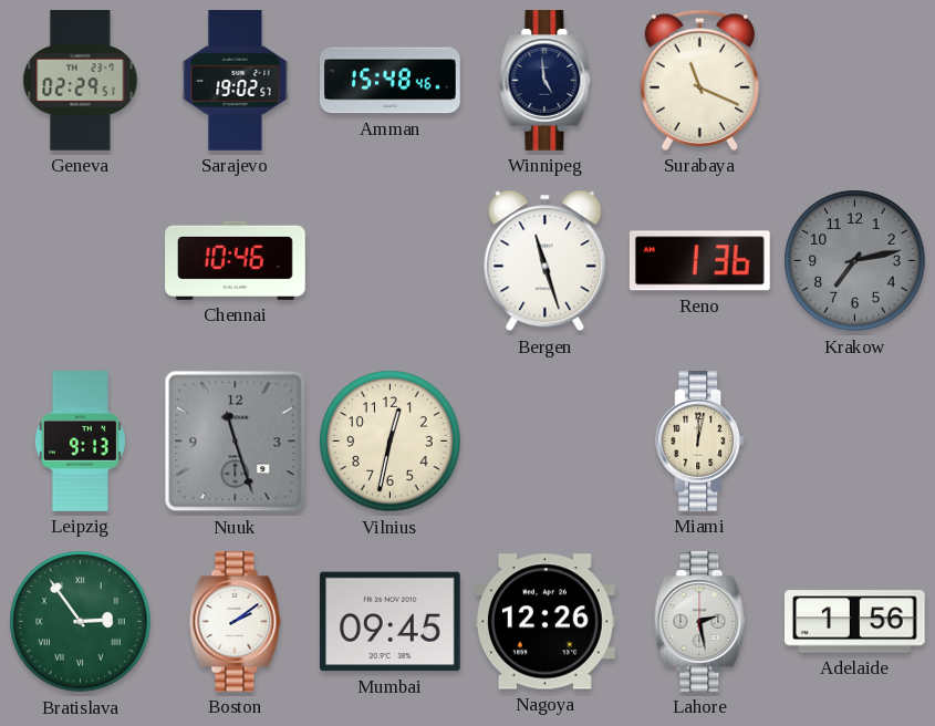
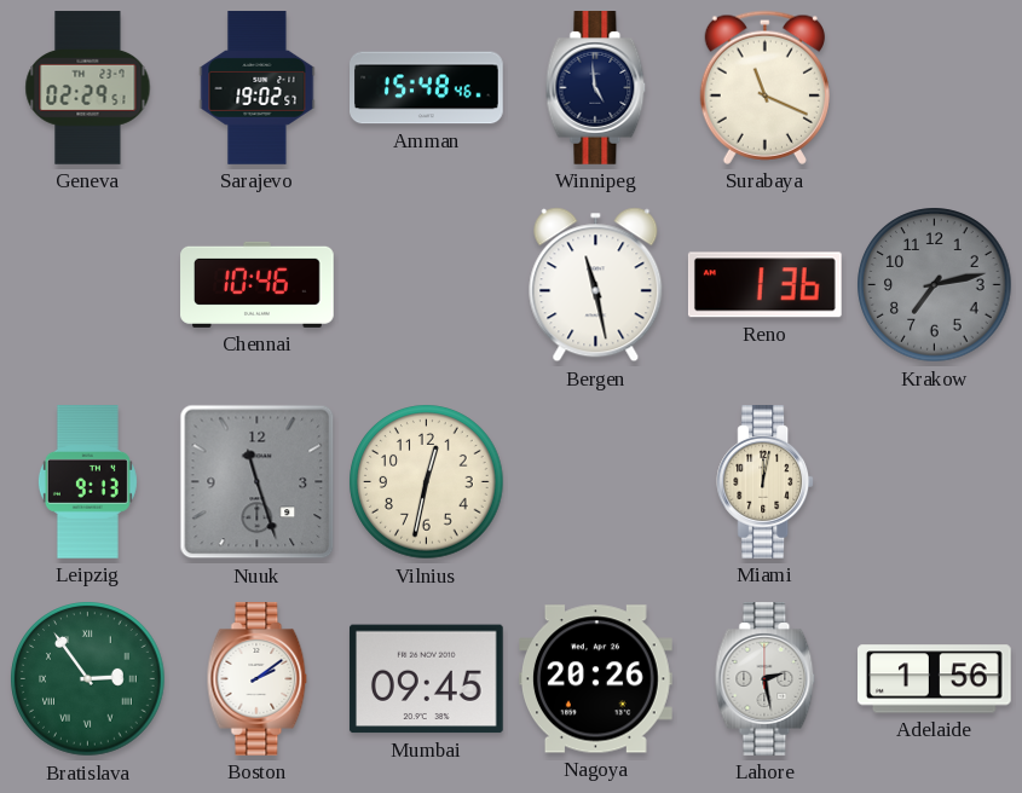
Bergen: 11:27 -> 11:28 (596, 285)
Nagoya: 12:26 -> 20:26 (596, 679)
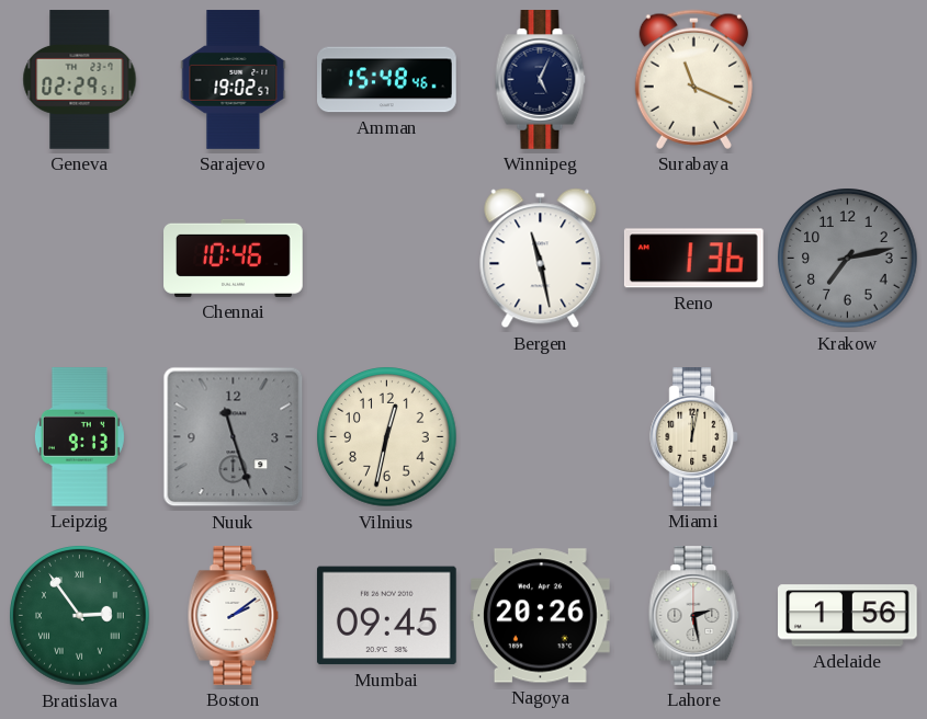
Winnipeg: 4:59 -> 5:04 (541, 80)
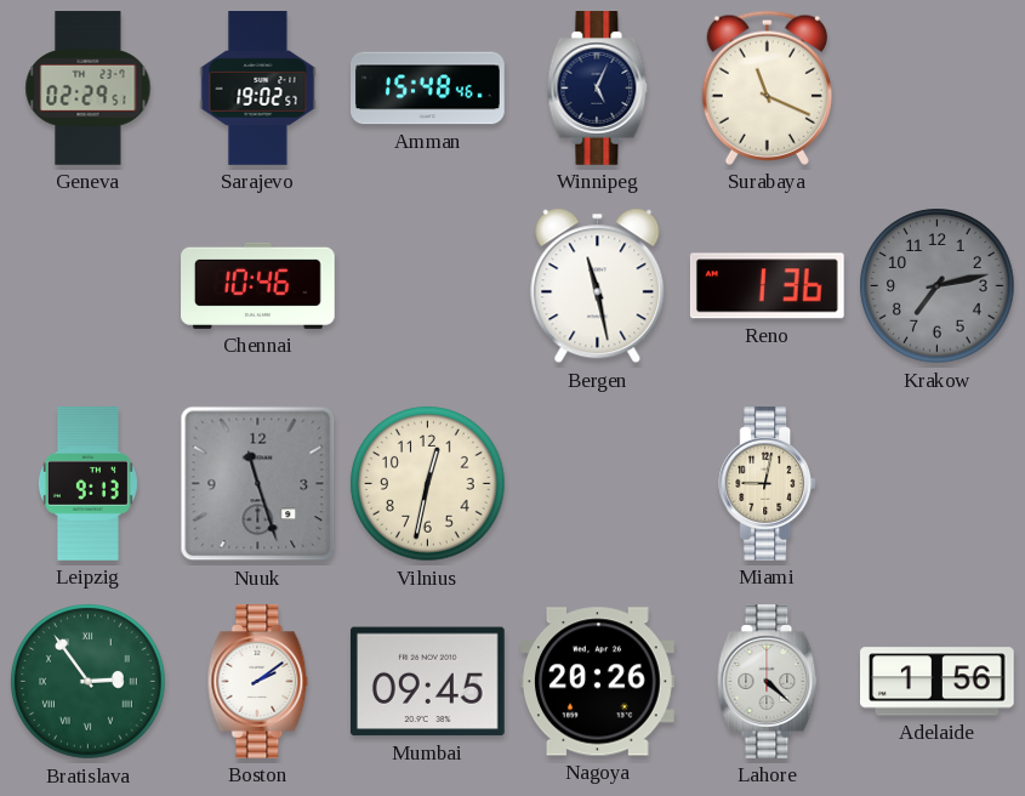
Miami: 12:02 -> 9:02 (768, 484)
Lahore: 2:28 -> 4:22 (768, 682)
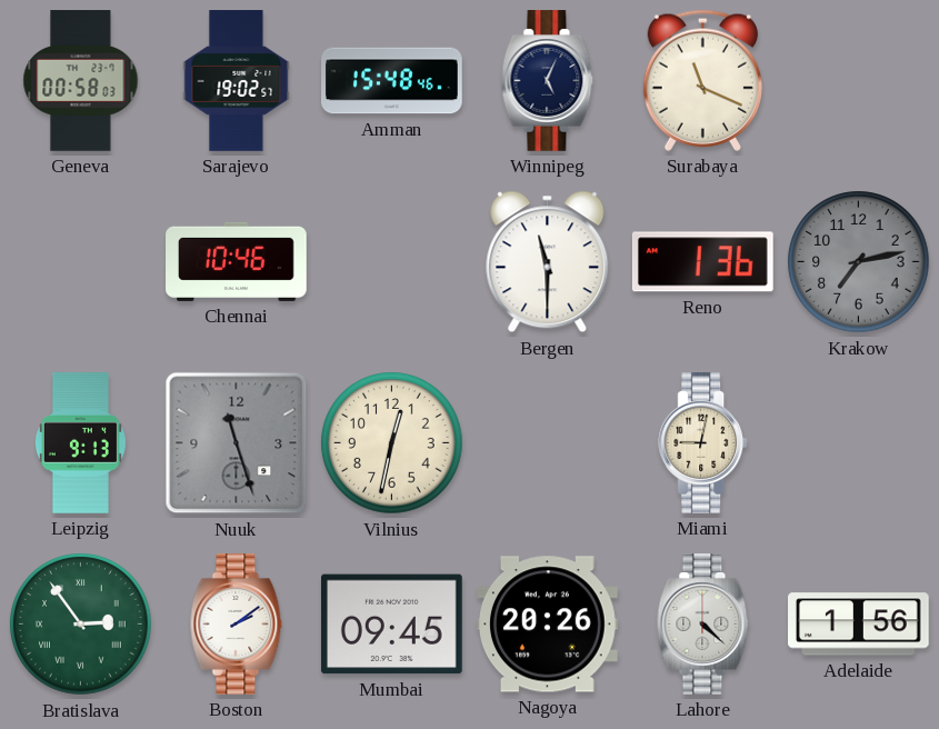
Geneva: 02:29 -> 00:58 (81, 81)
Bergen: 11:28 -> 11:30 (548, 262)
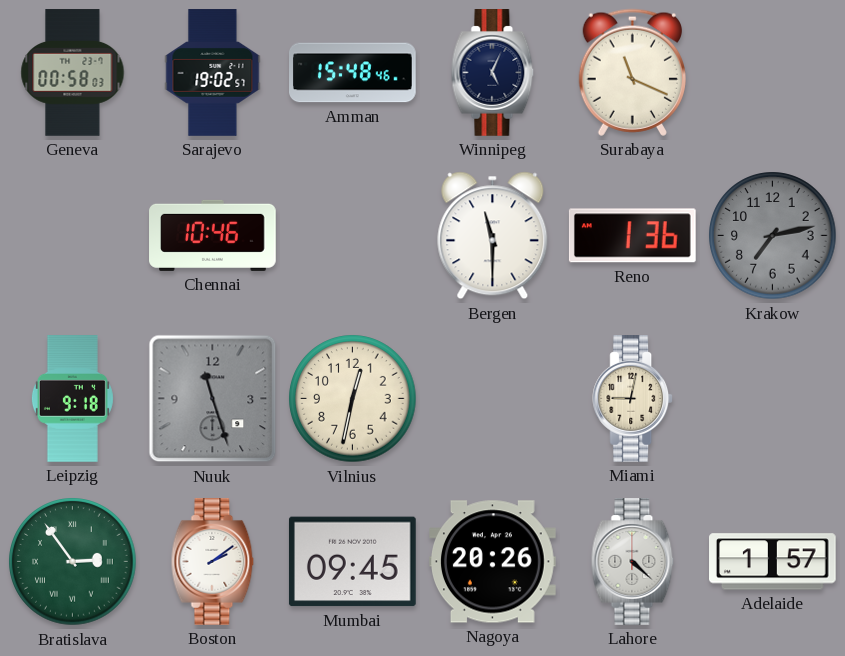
Leipzig: 9:13 -> 9:18 (72, 399)
Adelaide: 1:56 -> 1:57 (773, 562)
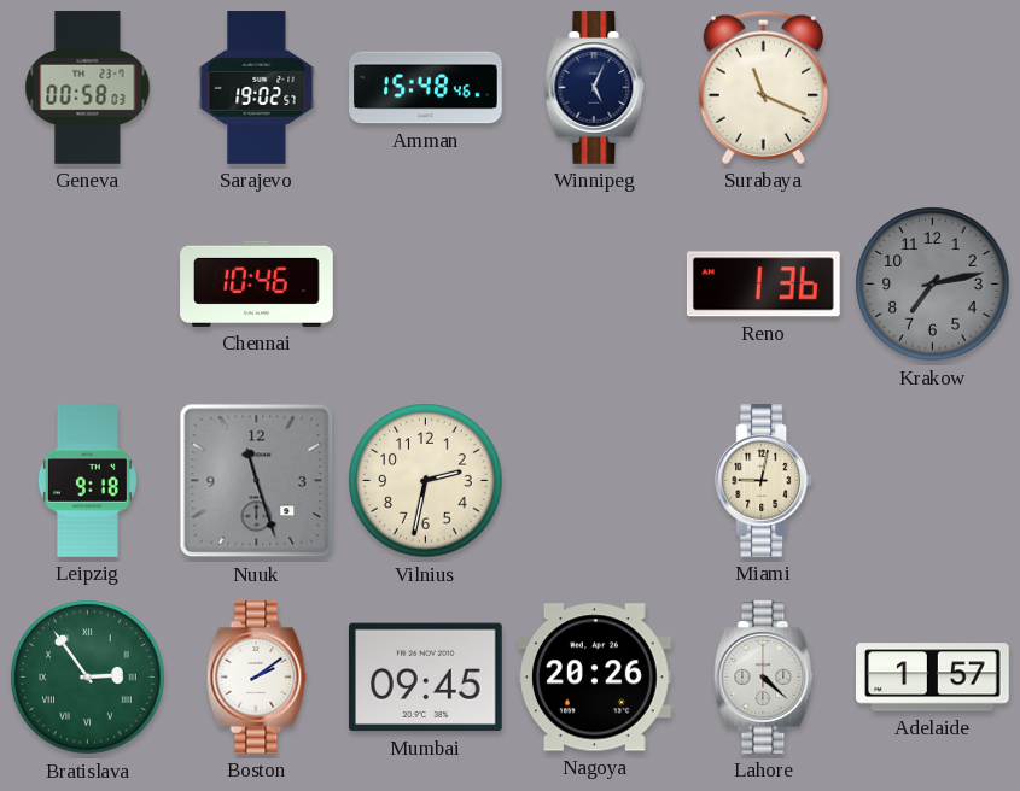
Bergen: 11:30 -> none (493, 236)
Vilnius: 12:32 -> 2:32 (426, 481)
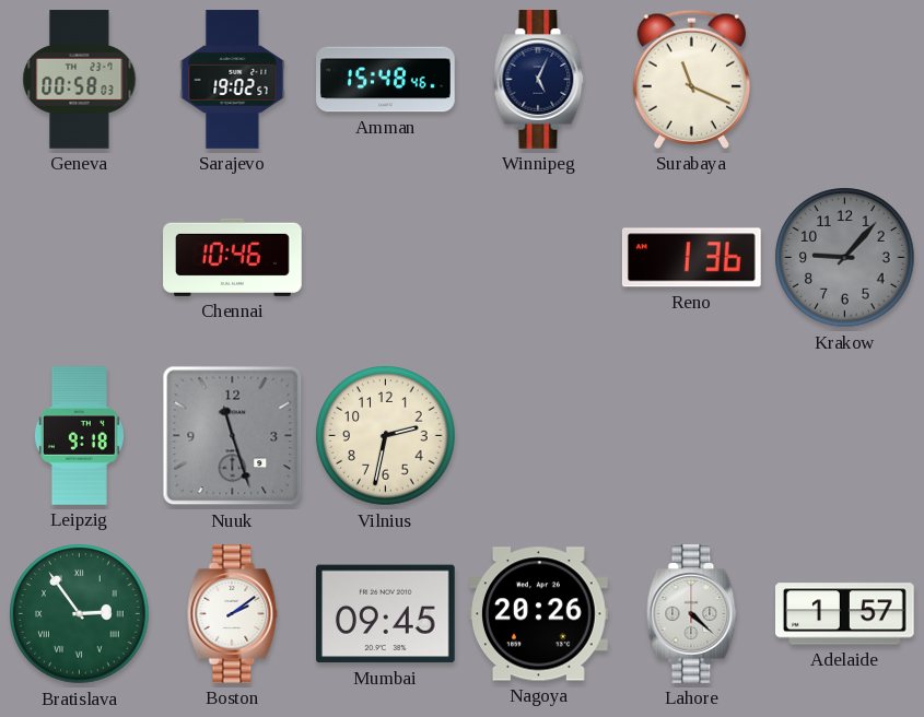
Krakow: 7:13 -> 9:07 (845, 258)
Miami: 9:02 -> none (764, 481)
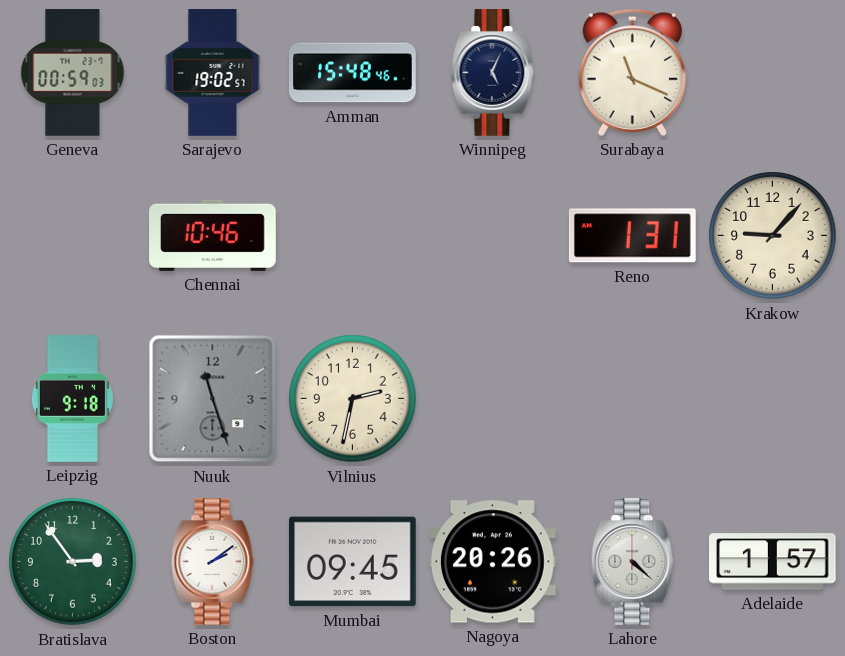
Geneva: 00:58 -> 00:59 (73, 73)
Reno: 1:36 -> 1:31 (632, 236)
Krakow dial: grey -> cream (773, 236)
Bratislava numerals: Roman -> Arabic (73, 562)
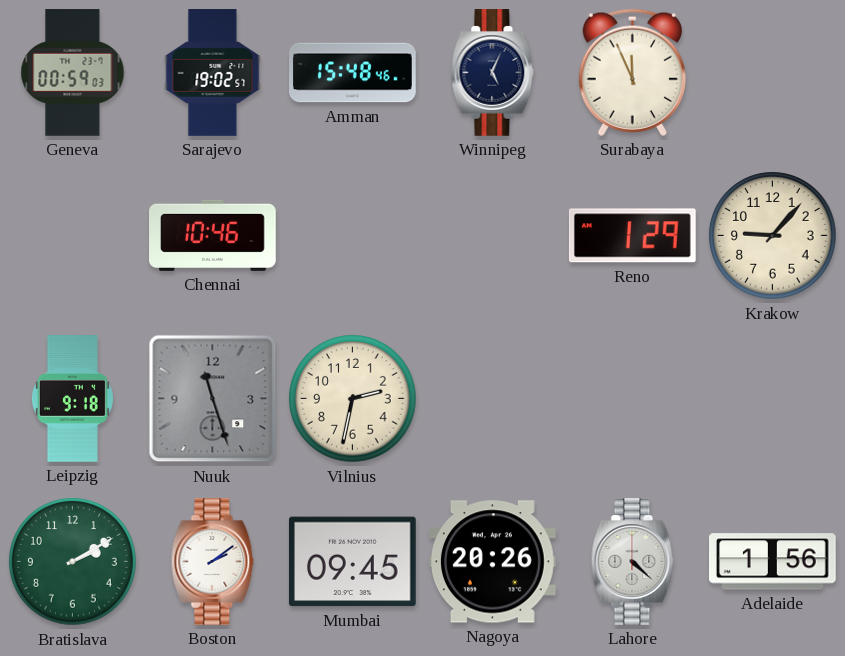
Surabaya: 11:19 -> 11:56 (632, 72)
Reno: 1:31 -> 1:29 (632, 236)
Bratislava: 2:54 -> 2:10 (73, 562)
Adelaide: 1:57 -> 1:56 (773, 562)
